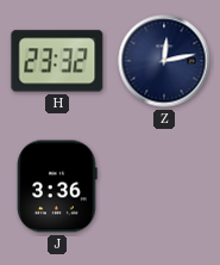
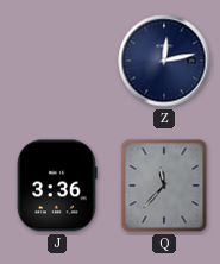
H: 23:32 -> none (57, 61)
Q: none -> 11:37 (164, 186)
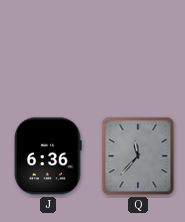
Z: 12:13 -> none (164, 61)
J: 3:36 -> 6:36 (48, 156)
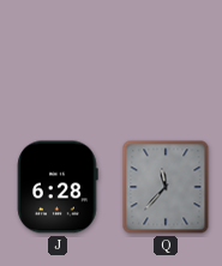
J: 6:36 -> 6:28 (58, 187)
